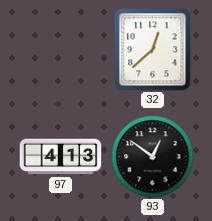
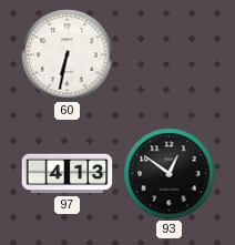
60: none -> 6:32 (68, 55)
32: 12:38 -> none (153, 50)
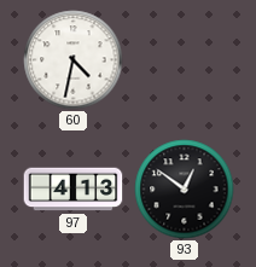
60: 6:32 -> 4:32 (74, 60)
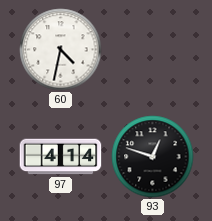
97: 4:13 -> 4:14 (61, 157)
93: 12:51 -> 12:48 (153, 157)
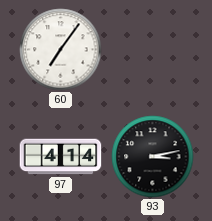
60: 4:32 -> 7:06 (61, 50)
93: 12:48 -> 3:13 (153, 157)
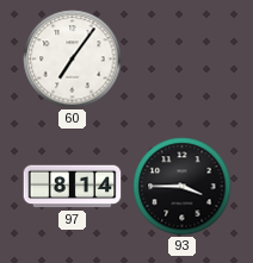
97: 4:14 -> 8:14 (73, 187)
93: 3:13 -> 3:45 (183, 187)
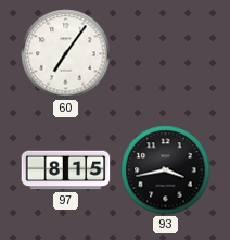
97: 8:14 -> 8:15 (66, 170)
93: 3:45 -> 3:43 (166, 170)
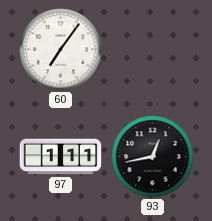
97: 8:15 -> 1:11 (61, 157)
93: 3:43 -> 12:43 (153, 157)
